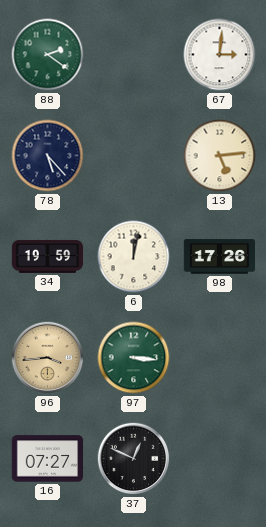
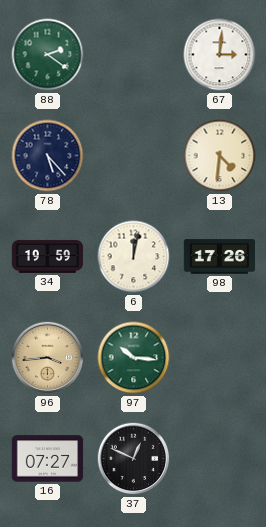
13: 5:14 -> 4:31 (220, 156)
97: 3:16 -> 10:16 (134, 358)
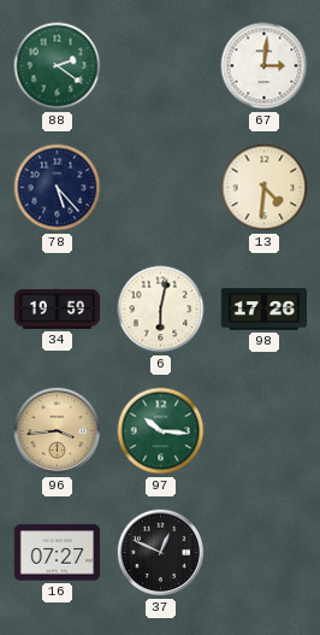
6: 12:02 -> 6:02 (161, 310)
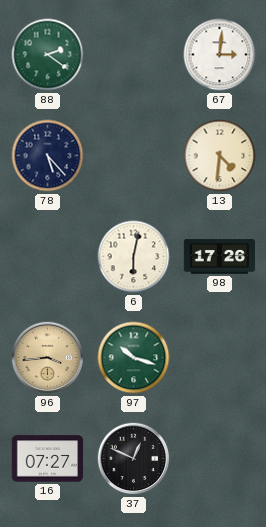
34: 19:59 -> none (58, 308)
97: 10:16 -> 10:18 (134, 358)
